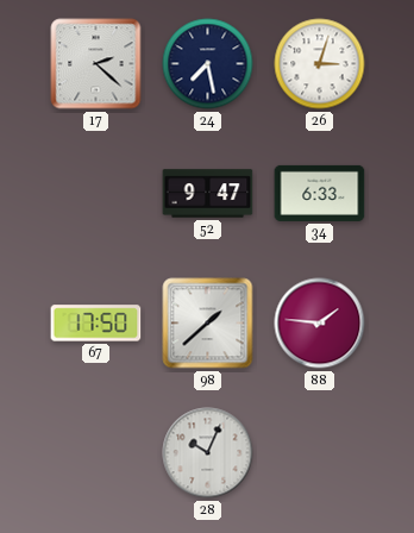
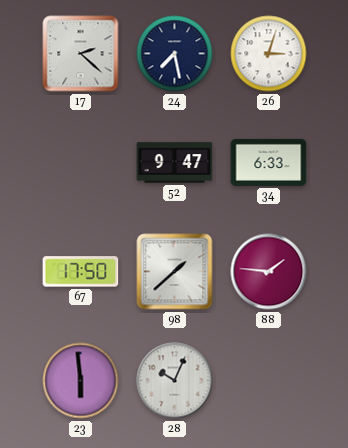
23: none -> 5:59 (81, 381)
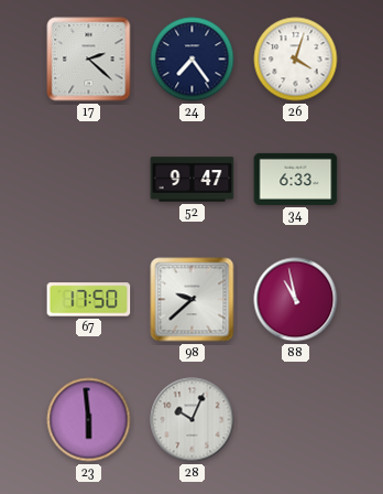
24: 7:28 -> 7:24 (193, 60)
26: 3:03 -> 4:03 (296, 60)
98: 1:38 -> 9:38 (193, 300)
88: 1:46 -> 10:58 (296, 300)
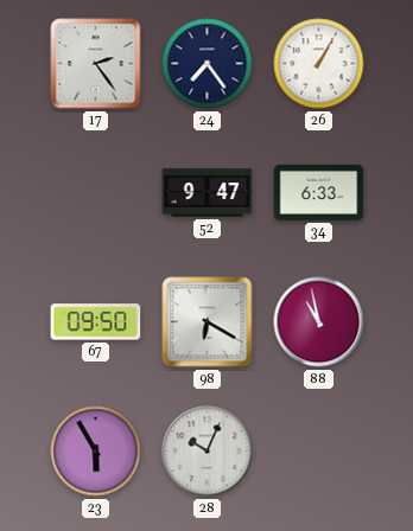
17: 2:22 -> 2:24 (96, 64)
26: 4:03 -> 1:05 (319, 64)
67: 17:50 -> 09:50 (96, 322)
98: 9:38 -> 6:20 (208, 322)
23: 5:59 -> 5:55 (96, 452)
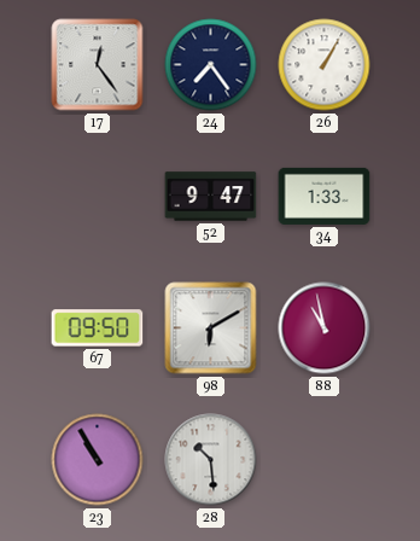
17: 2:24 -> 12:24 (98, 65)
34: 6:33 -> 1:33 (325, 196)
98: 6:20 -> 6:10 (211, 328)
23: 5:55 -> 10:55 (98, 460)
28: 10:04 -> 10:29 (211, 460)
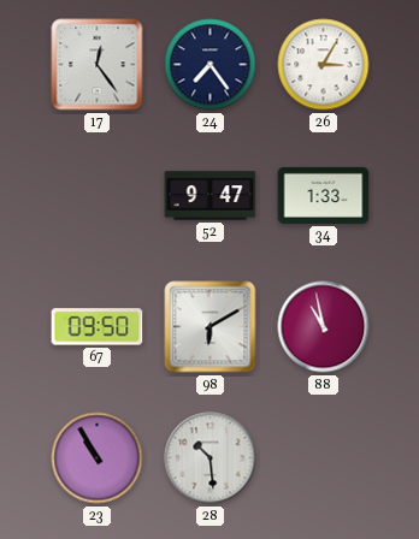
26: 1:05 -> 3:05 (324, 65)
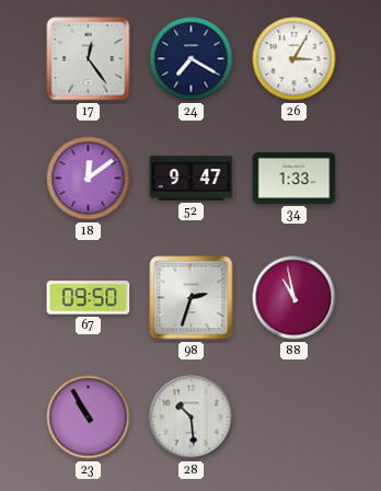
24: 7:24 -> 7:20 (192, 59)
18: none -> 12:09 (89, 179)
98: 6:10 -> 2:33 (192, 298)
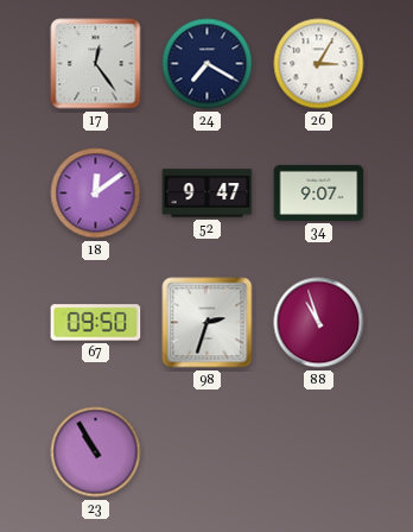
34: 1:33 -> 9:07 (319, 192)
88: 10:58 -> 10:57 (319, 323)
28: 10:29 -> none (192, 418)
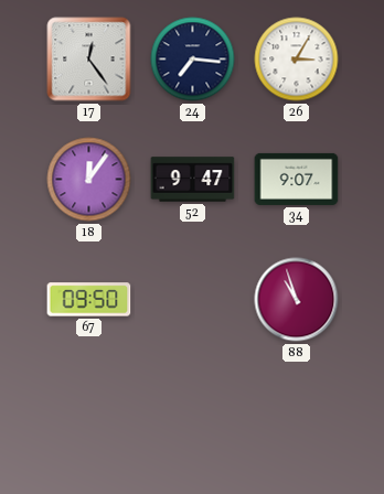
24: 7:20 -> 7:16 (193, 60)
18: 12:09 -> 12:06 (89, 180)
98: 2:33 -> none (208, 323)
23: 10:55 -> none (96, 452)
